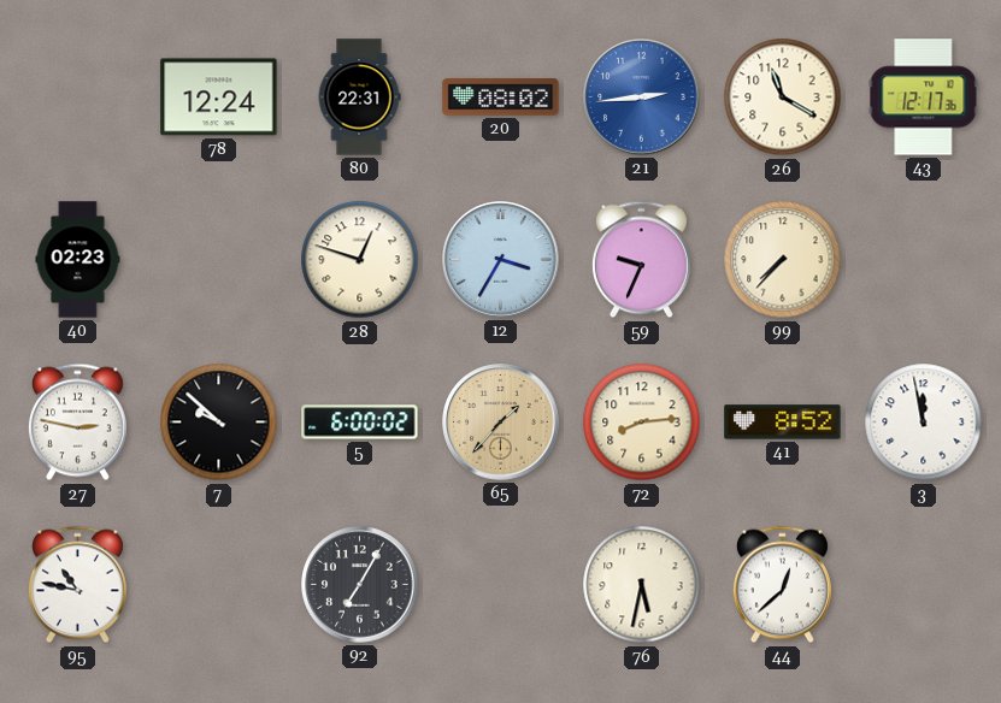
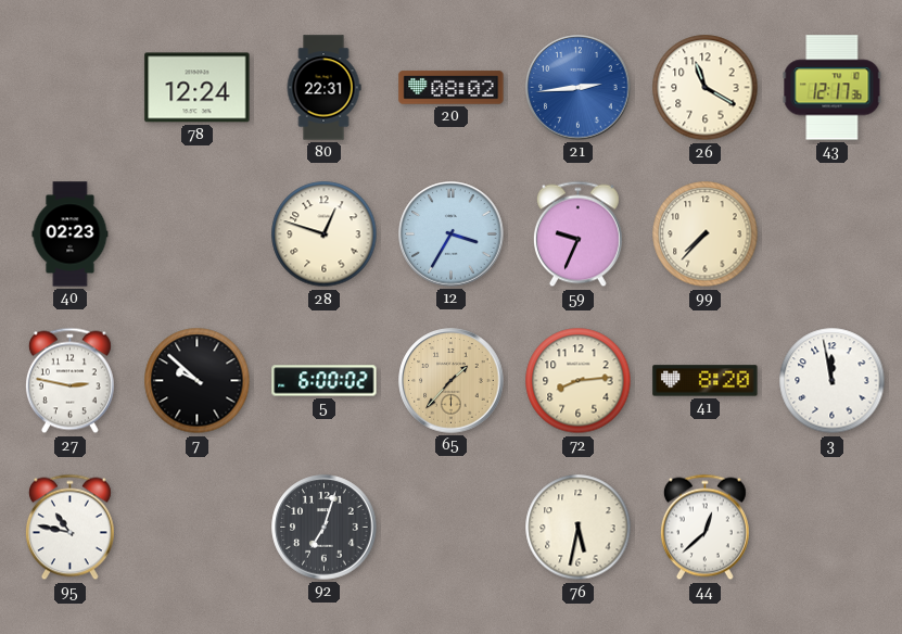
41: 8:52 -> 8:20 (706, 381)
92: 7:05 -> 7:03 (325, 528)
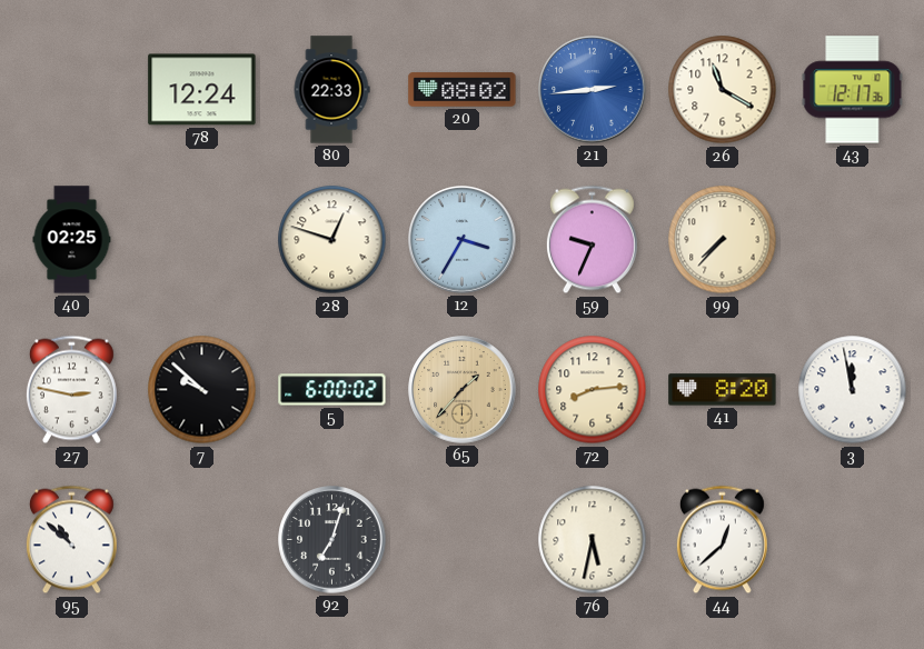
80: 22:31 -> 22:33 (331, 90)
40: 02:23 -> 02:25 (72, 240)
95: 10:47 -> 10:52 (71, 540)
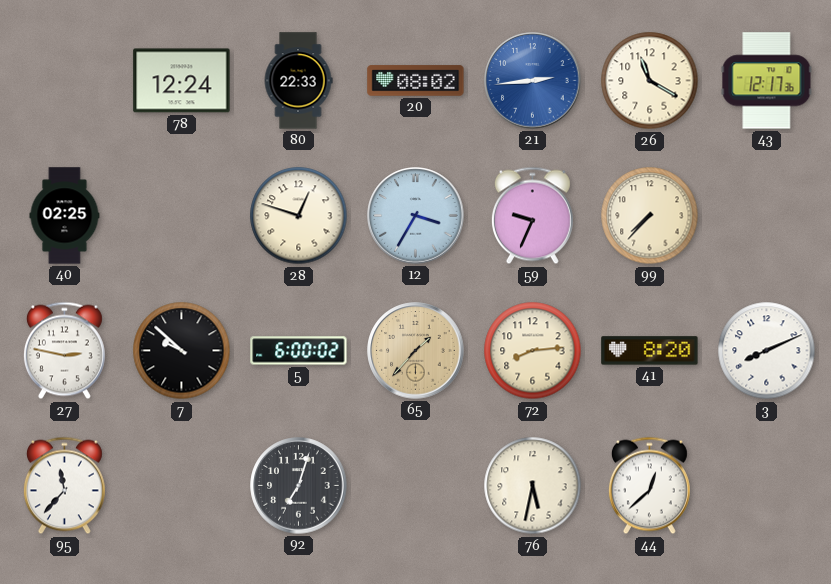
3: 11:58 -> 8:11 (767, 351)
95: 10:52 -> 11:37 (64, 486)
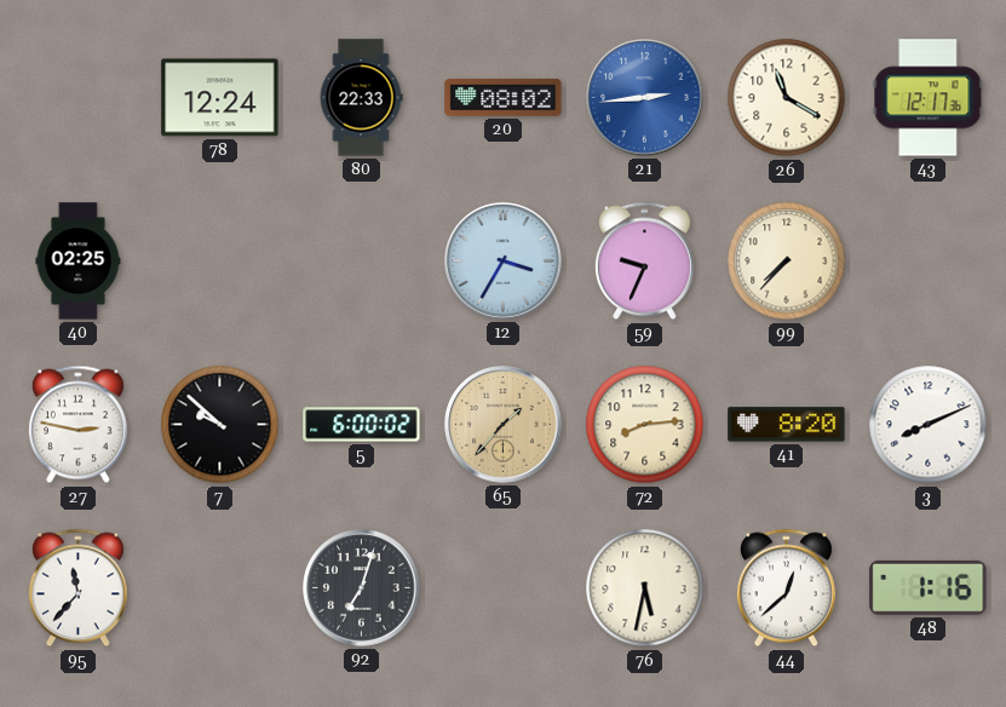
28: 12:48 -> none (299, 216)
48: none -> 1:16 (929, 587)
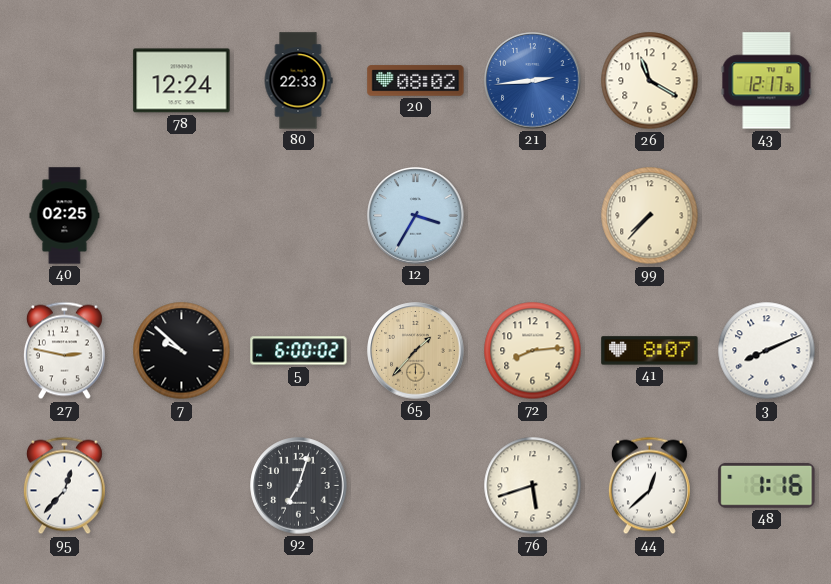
59: 9:34 -> none (644, 261)
41: 8:20 -> 8:07 (650, 351)
95: 11:37 -> 12:37 (64, 486)
76: 5:32 -> 5:42 (533, 486)
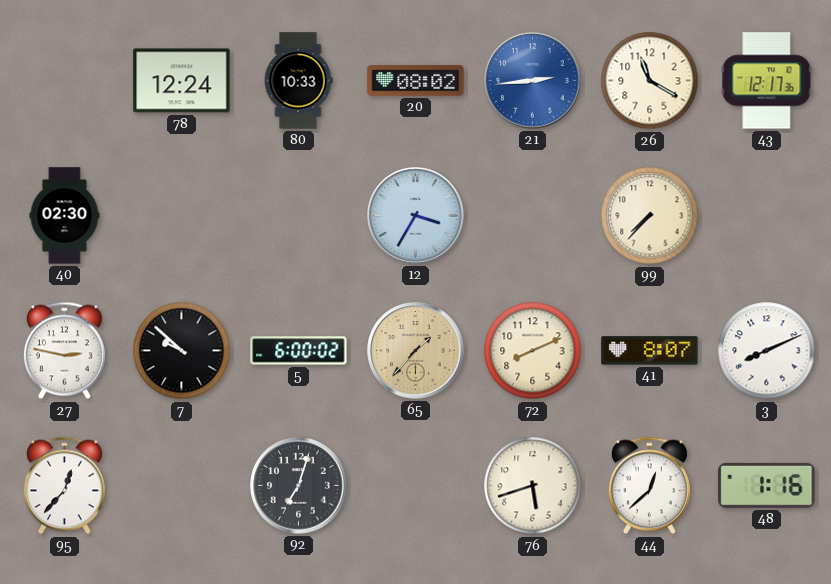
80: 22:33 -> 10:33 (298, 81)
40: 02:25 -> 02:30 (65, 216)
72: 8:14 -> 8:11 (533, 351)
